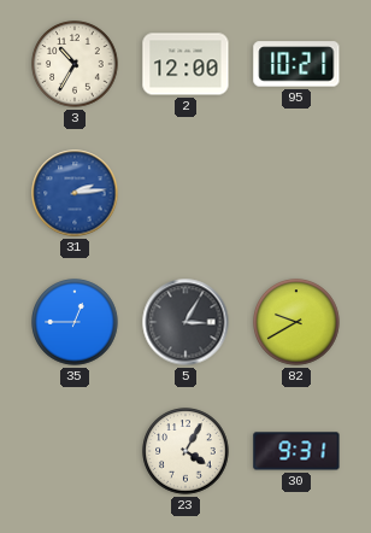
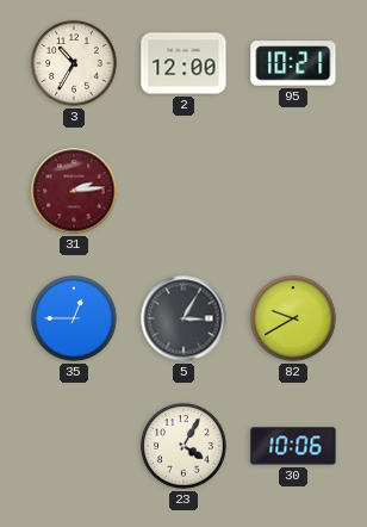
31 dial: blue -> burgundy (74, 191)
30: 9:31 -> 10:06 (293, 446)
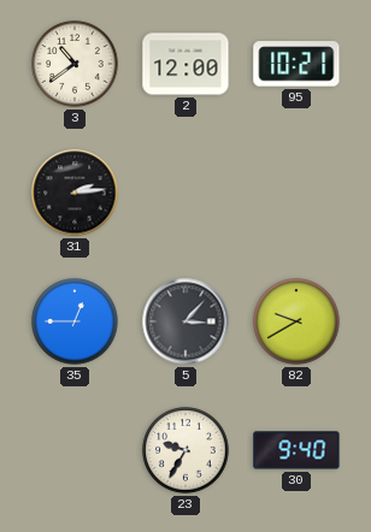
3: 10:35 -> 10:39 (75, 64)
31 dial: burgundy -> black (75, 193)
5: 3:05 -> 3:07 (185, 321)
23: 4:05 -> 9:35 (185, 450)
30: 10:06 -> 9:40 (296, 450)
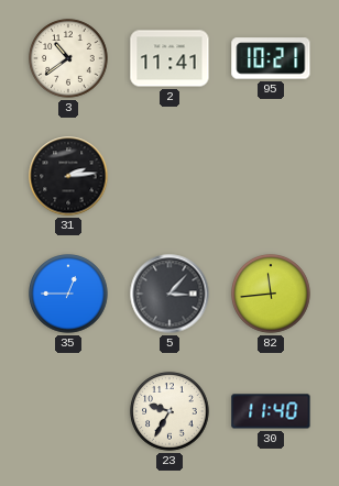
2: 12:00 -> 11:41 (169, 58)
82: 9:40 -> 11:44 (271, 294)
30: 9:40 -> 11:40 (271, 411)
